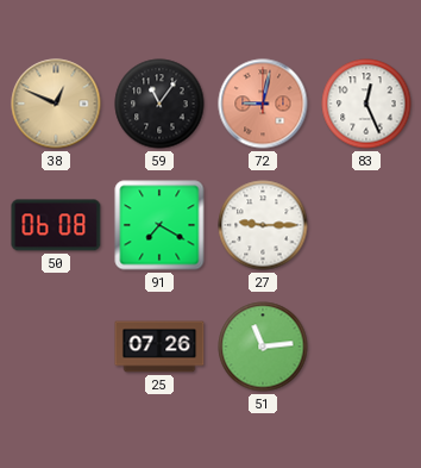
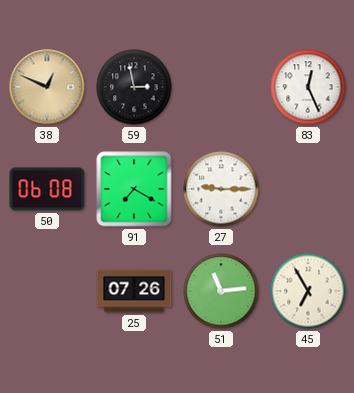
59: 11:06 -> 2:58 (134, 87)
72: 9:02 -> none (263, 104)
45: none -> 6:55 (308, 291)
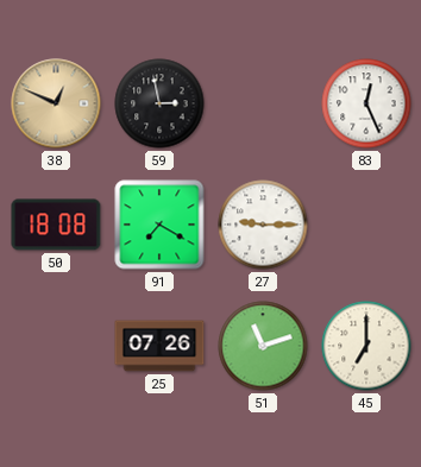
50: 06:08 -> 18:08 (56, 225)
51: 11:14 -> 11:12 (263, 346)
45: 6:55 -> 7:00 (366, 346)
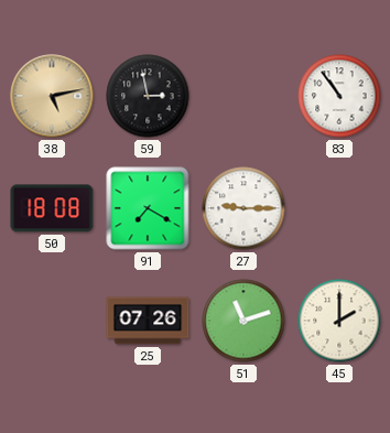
38: 12:49 -> 5:13 (52, 96)
83: 12:26 -> 10:54 (339, 96)
45: 7:00 -> 2:00 (339, 321)
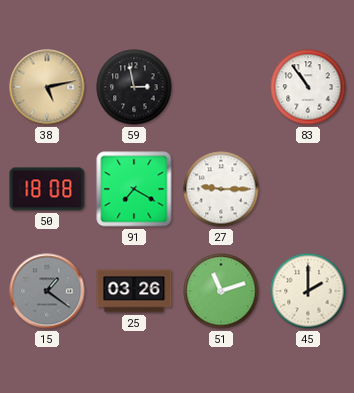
15: none -> 1:21 (47, 291)
25: 07:26 -> 03:26 (134, 291)
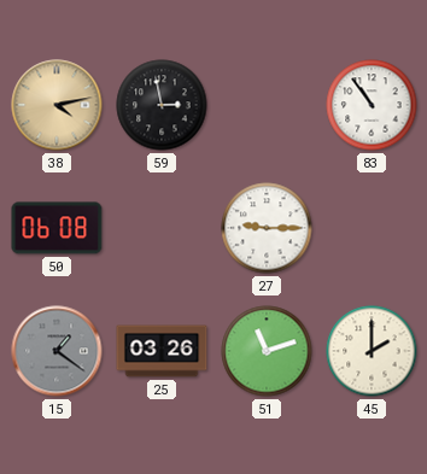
38: 5:13 -> 4:13 (57, 105)
50: 18:08 -> 06:08 (57, 228)
91: 7:20 -> none (134, 189)
